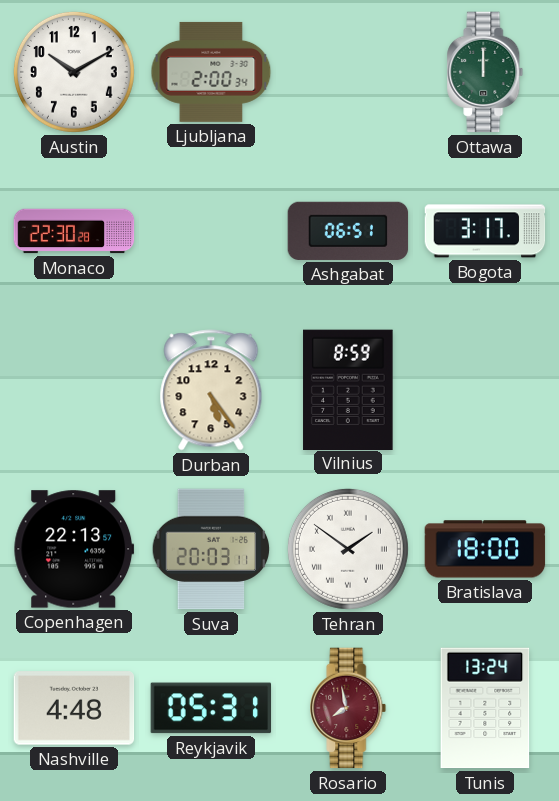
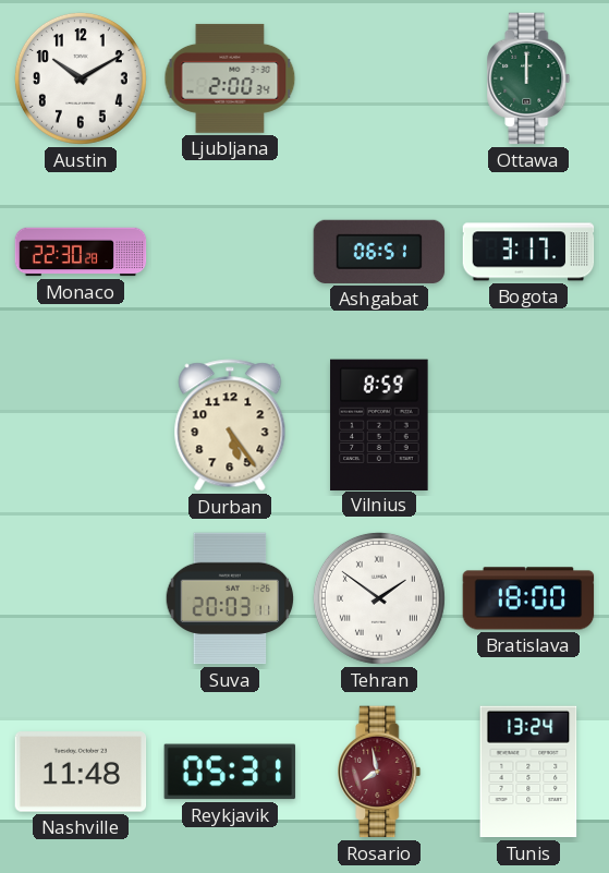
Copenhagen: 22:13 -> none (74, 549)
Nashville: 4:48 -> 11:48 (81, 772)
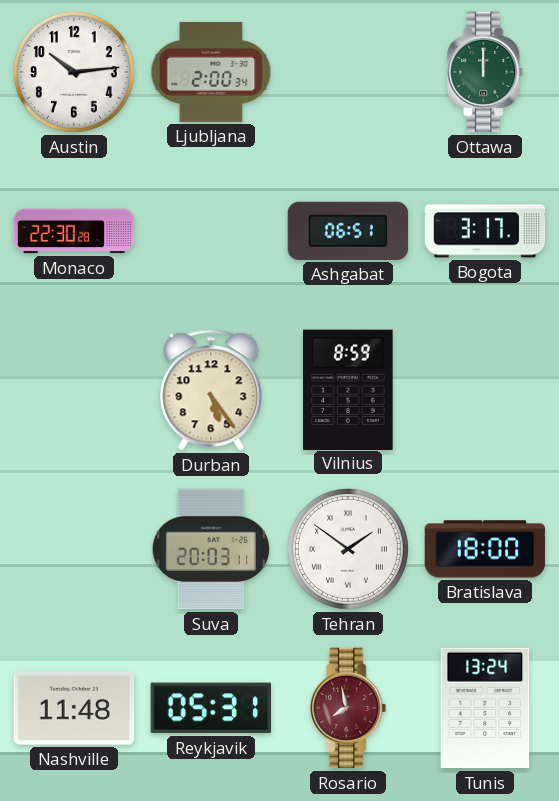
Austin: 10:10 -> 10:14 (74, 72)
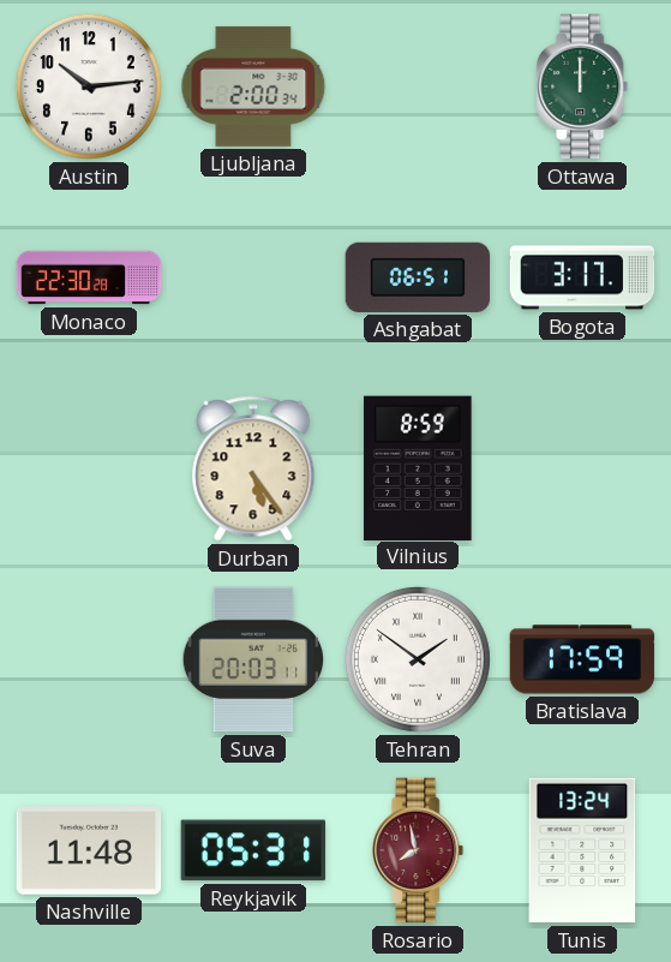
Bratislava: 18:00 -> 17:59 (582, 659)
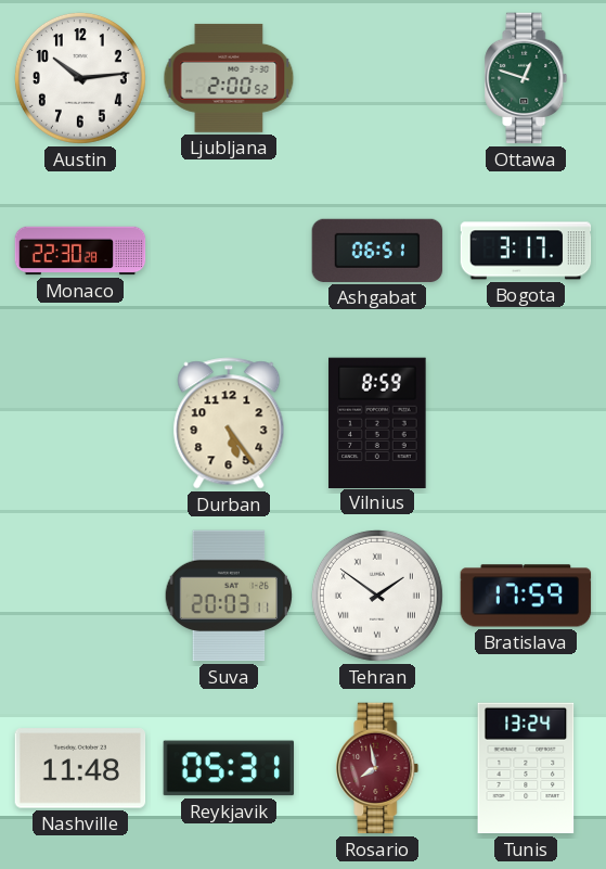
Ljubljana: 2:00:34 -> 2:00:52 (229, 78)
Ottawa: 12:00 -> 12:48 (526, 78)
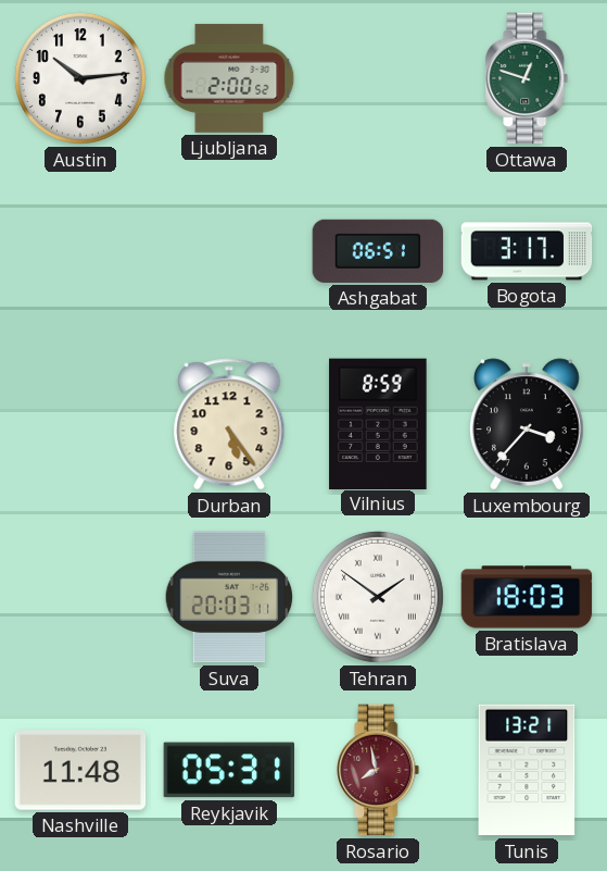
Monaco: 22:30 -> none (80, 251)
Luxembourg: none -> 3:37 (527, 424)
Bratislava: 17:59 -> 18:03 (527, 597)
Tunis: 13:24 -> 13:21 (527, 770)
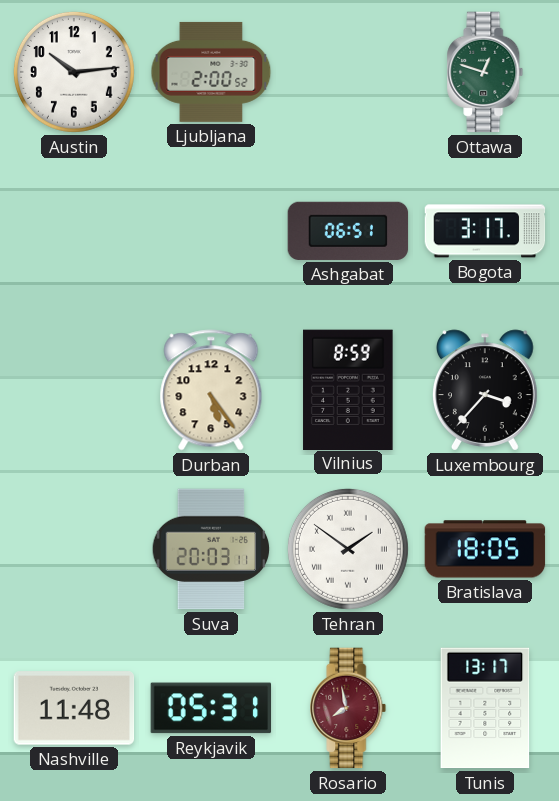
Bratislava: 18:03 -> 18:05 (485, 549)
Tunis: 13:21 -> 13:17 (485, 708)
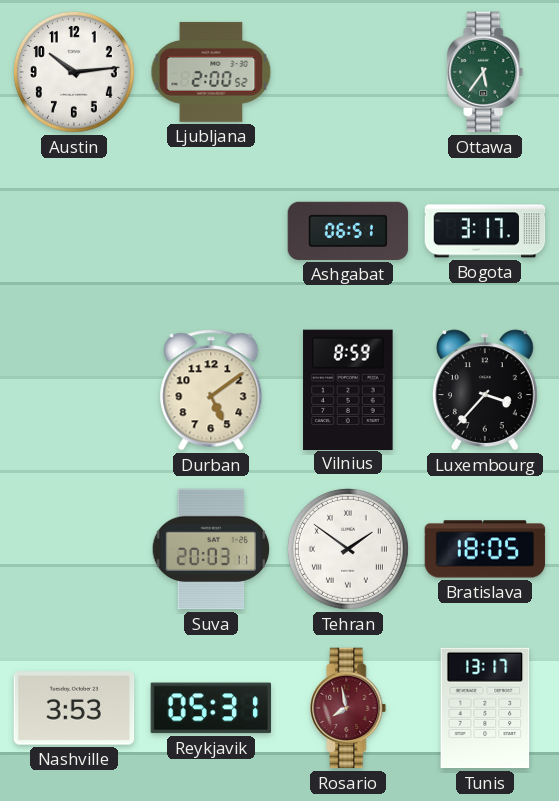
Ottawa: 12:48 -> 5:36 (485, 72)
Durban: 5:24 -> 5:09 (211, 390)
Nashville: 11:48 -> 3:53 (74, 708)
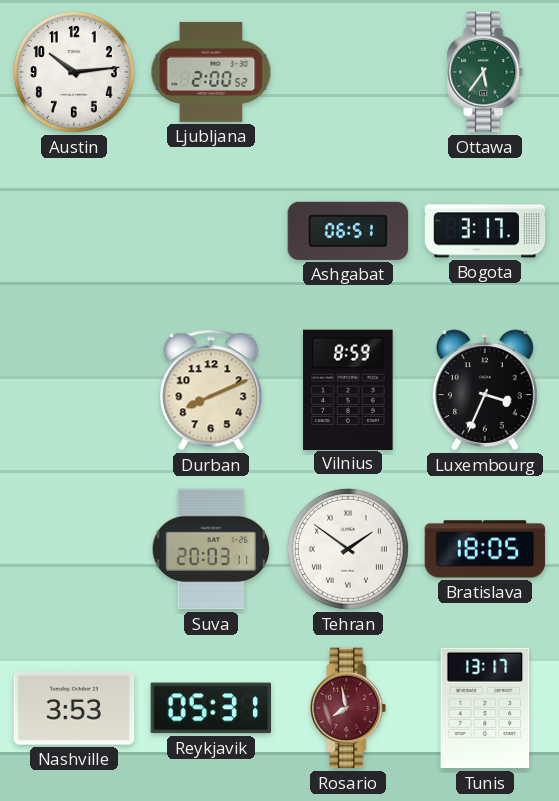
Durban: 5:09 -> 8:11 (211, 390)
Luxembourg: 3:37 -> 3:34 (485, 390)
